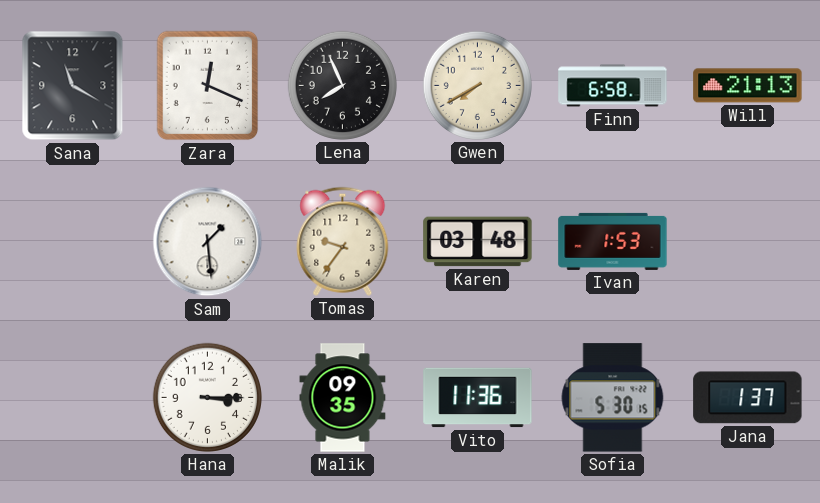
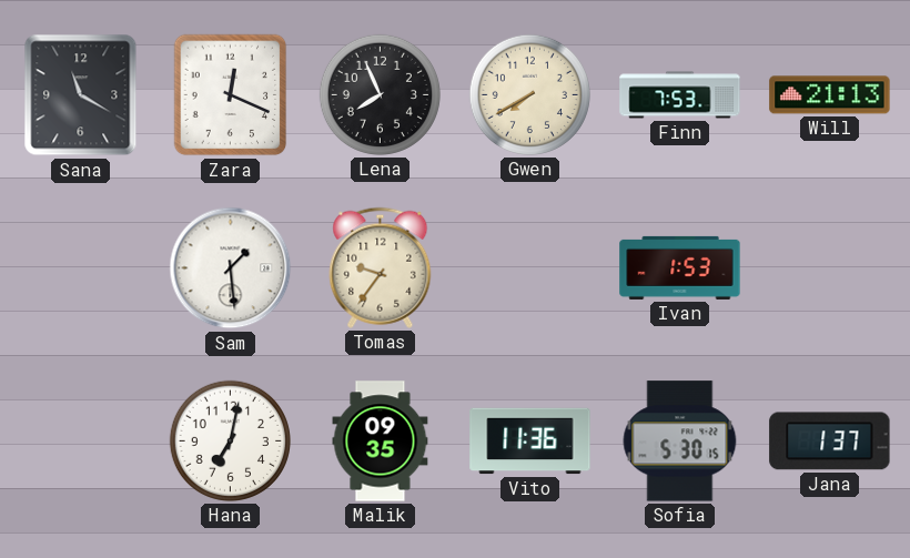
Finn: 6:58 -> 7:53 (680, 95)
Karen: 03:48 -> none (478, 242)
Hana: 3:15 -> 7:02 (230, 440)
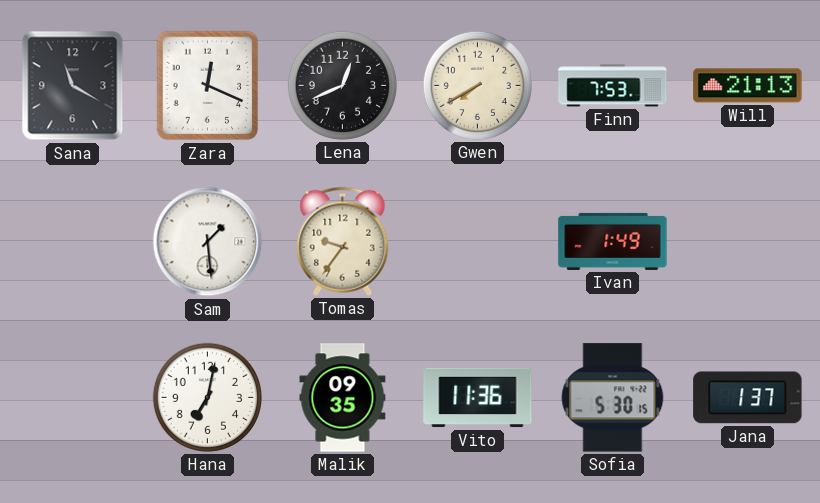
Lena: 7:56 -> 12:41 (342, 85)
Ivan: 1:53 -> 1:49 (613, 241)
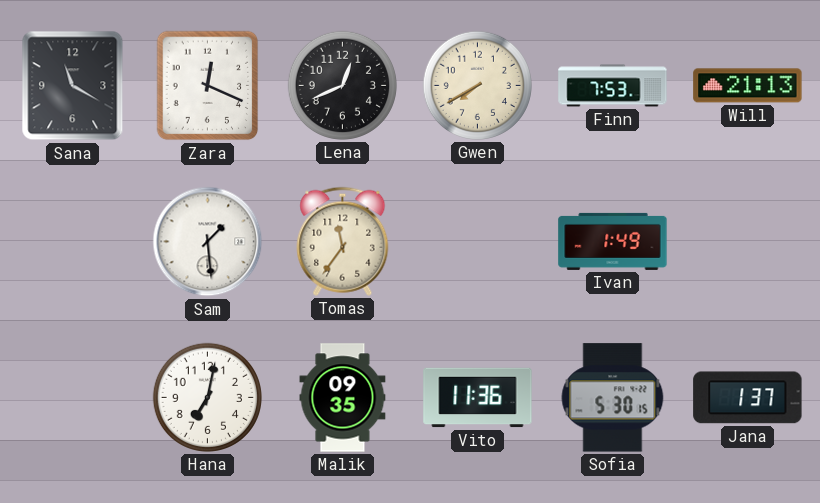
Tomas: 9:36 -> 11:36 (343, 241)
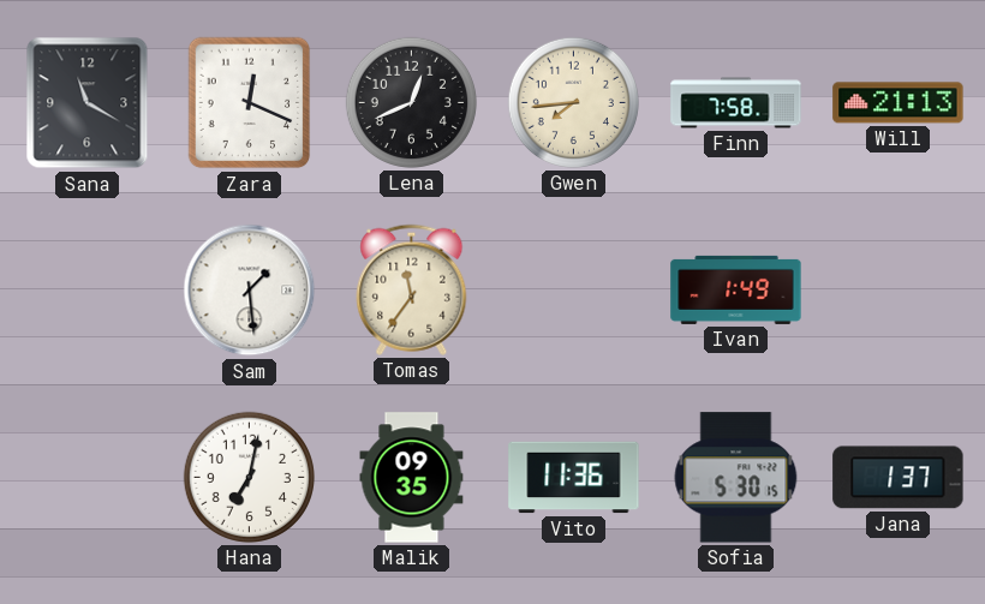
Gwen: 7:40 -> 7:44 (573, 102)
Finn: 7:53 -> 7:58 (736, 103)
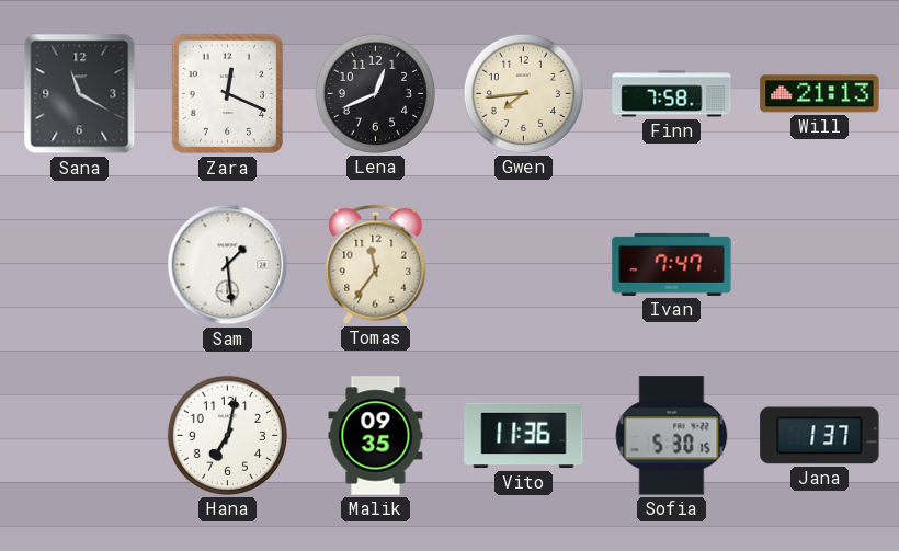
Ivan: 1:49 -> 7:47 (672, 264)
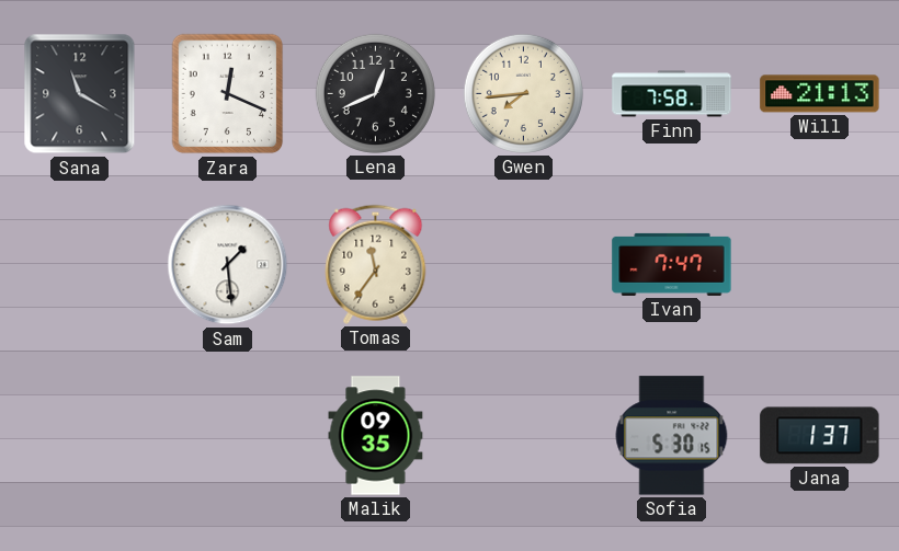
Hana: 7:02 -> none (227, 435)
Vito: 11:36 -> none (524, 436)
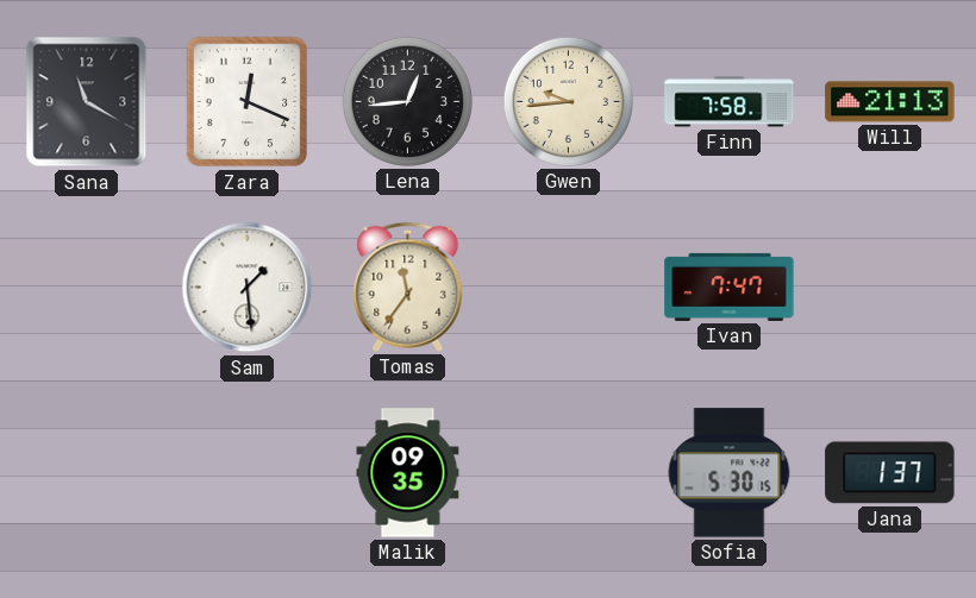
Lena: 12:41 -> 12:44 (407, 101)
Gwen: 7:44 -> 9:44 (568, 101)
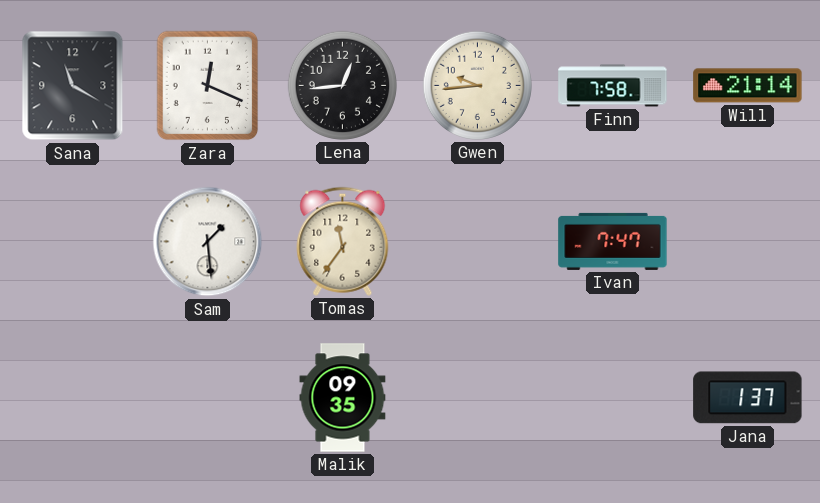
Will: 21:13 -> 21:14 (748, 86)
Sofia: 5:30 -> none (730, 473)
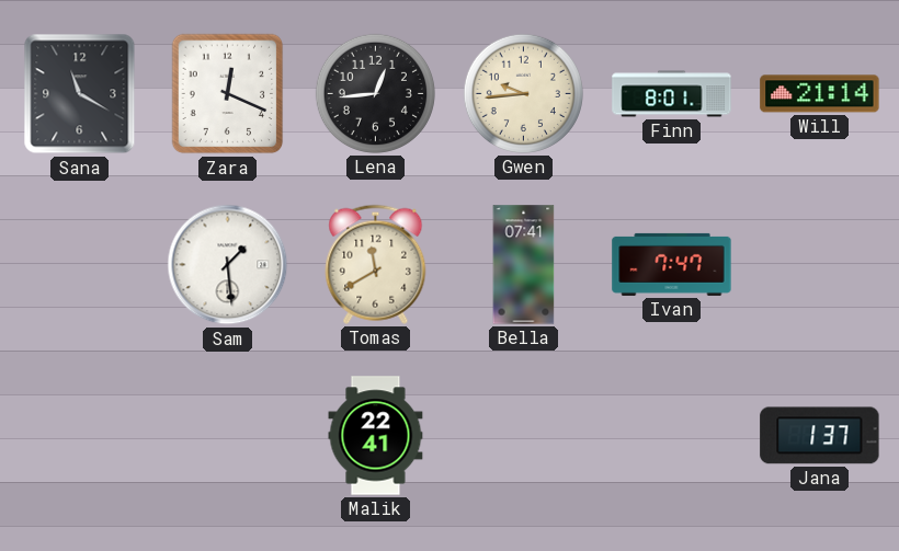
Finn: 7:58 -> 8:01 (672, 94)
Tomas: 11:36 -> 11:40 (376, 264)
Bella: none -> 07:41 (524, 265)
Malik: 09:35 -> 22:41 (376, 436)
